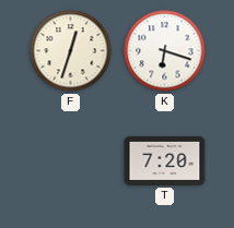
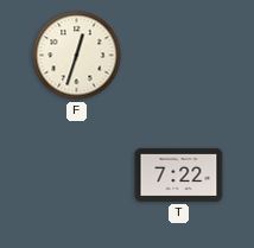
K: 6:18 -> none (165, 51)
T: 7:20 -> 7:22 (179, 174)
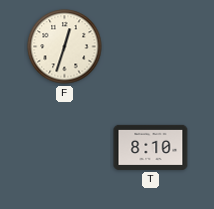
T: 7:22 -> 8:10 (151, 147)
